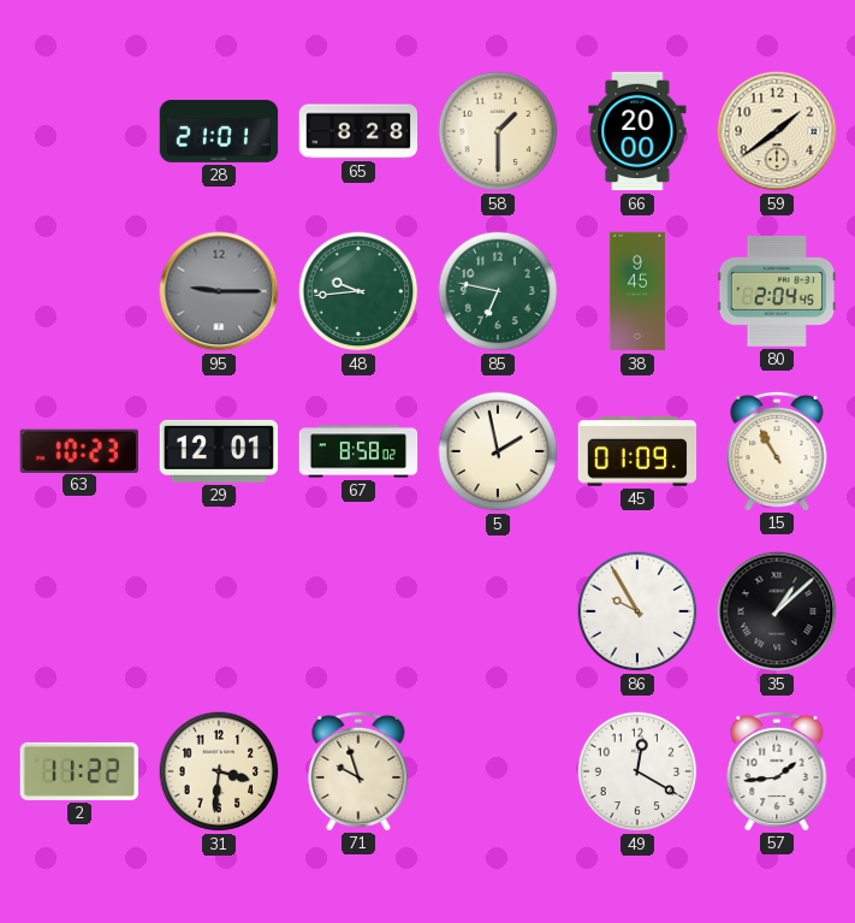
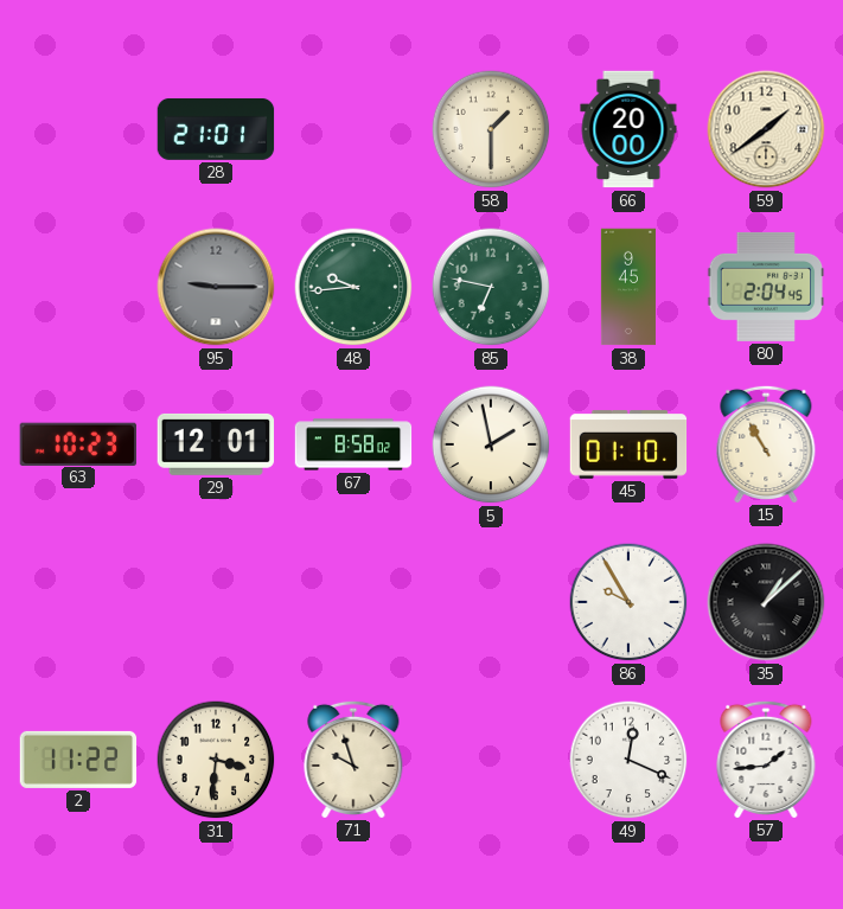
65: 8:28 -> none (358, 131)
45: 01:09 -> 01:10 (628, 444)
49: 12:20 -> 12:19 (628, 760)
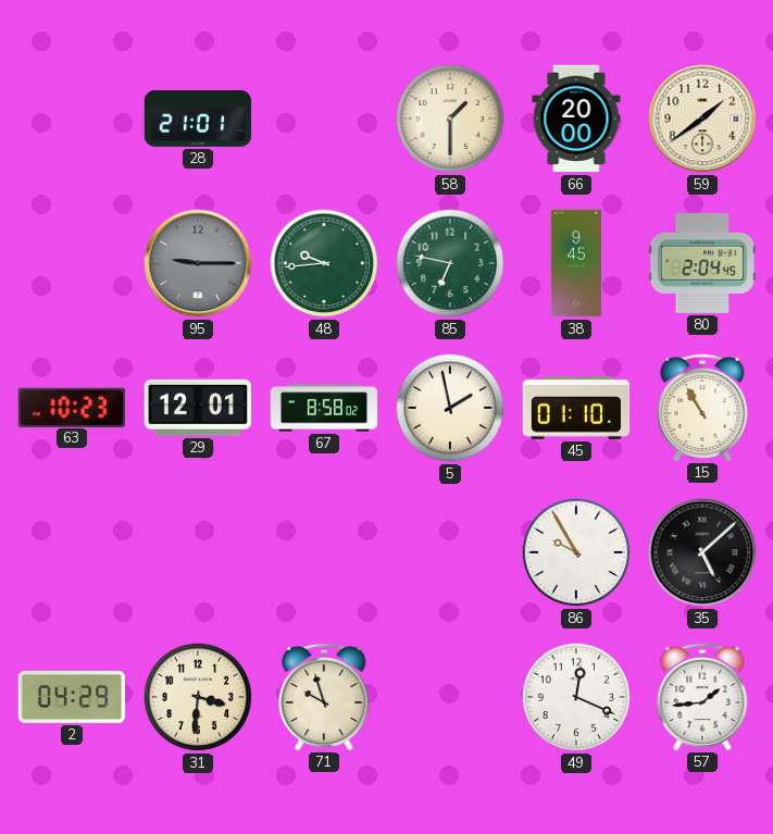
35: 1:08 -> 5:08 (702, 552)
2: 11:22 -> 04:29 (72, 697)
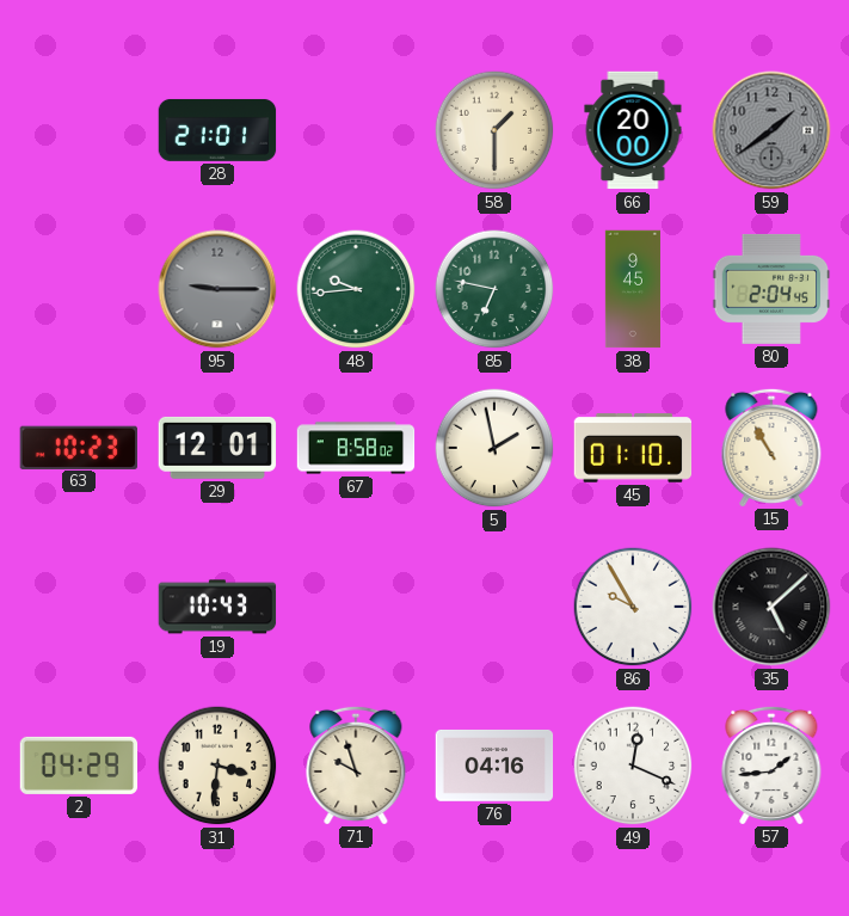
59 dial: cream -> grey (771, 130)
19: none -> 10:43 (217, 607)
76: none -> 04:16 (494, 766)
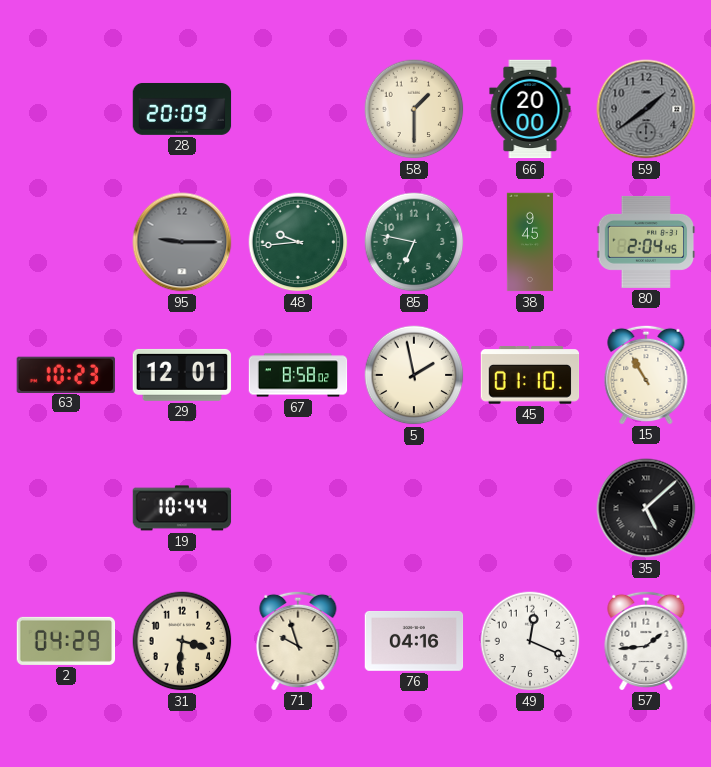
28: 21:01 -> 20:09 (182, 109)
19: 10:43 -> 10:44 (182, 508)
86: 9:55 -> none (633, 607)
